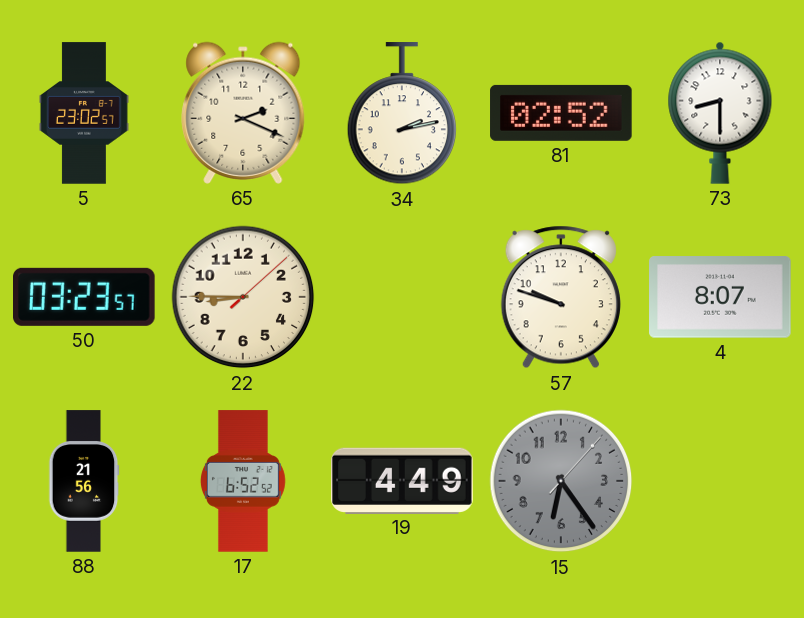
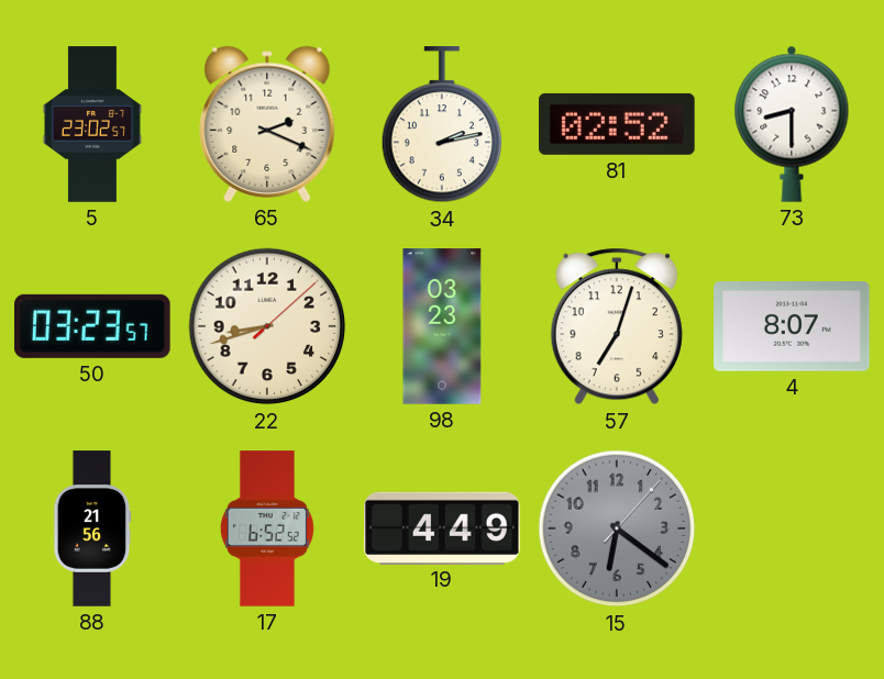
22: 8:45 -> 8:42 (267, 326)
98: none -> 03:23 (442, 326)
57: 9:48 -> 7:03 (617, 326)
15: 6:24 -> 6:21 (617, 528)
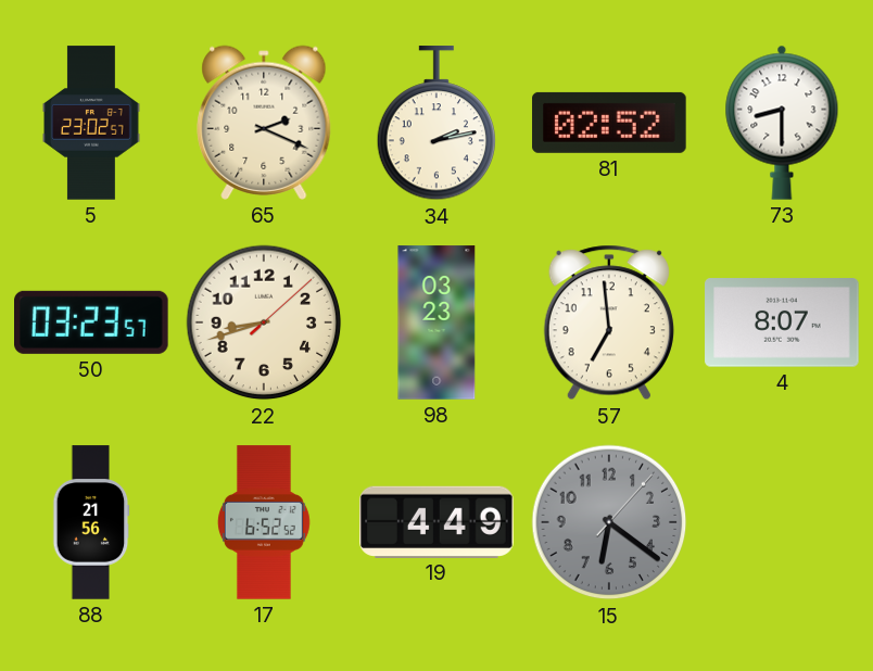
57: 7:03 -> 6:59 (609, 322)
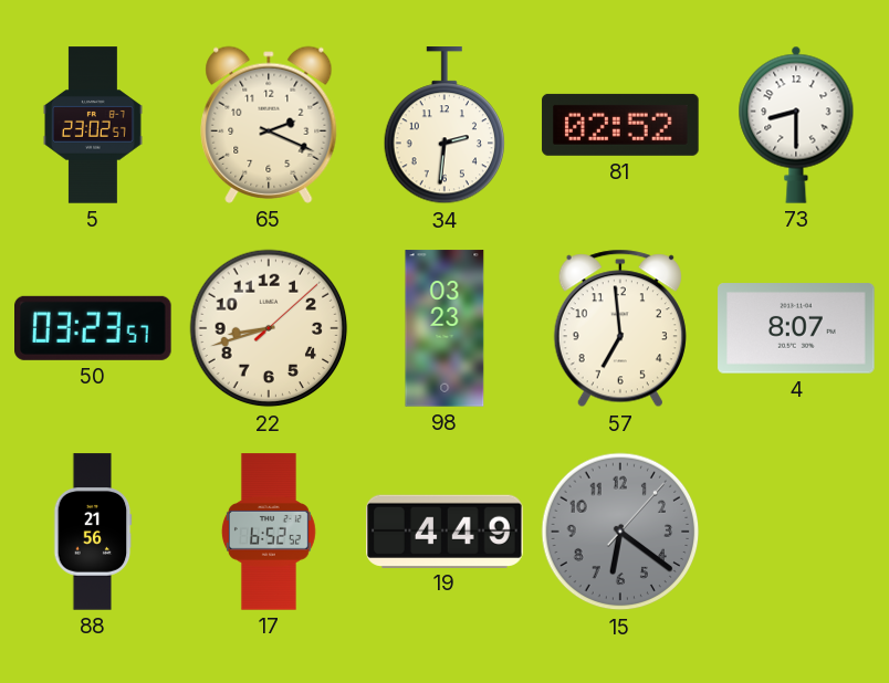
34: 2:13 -> 2:31 (445, 126)
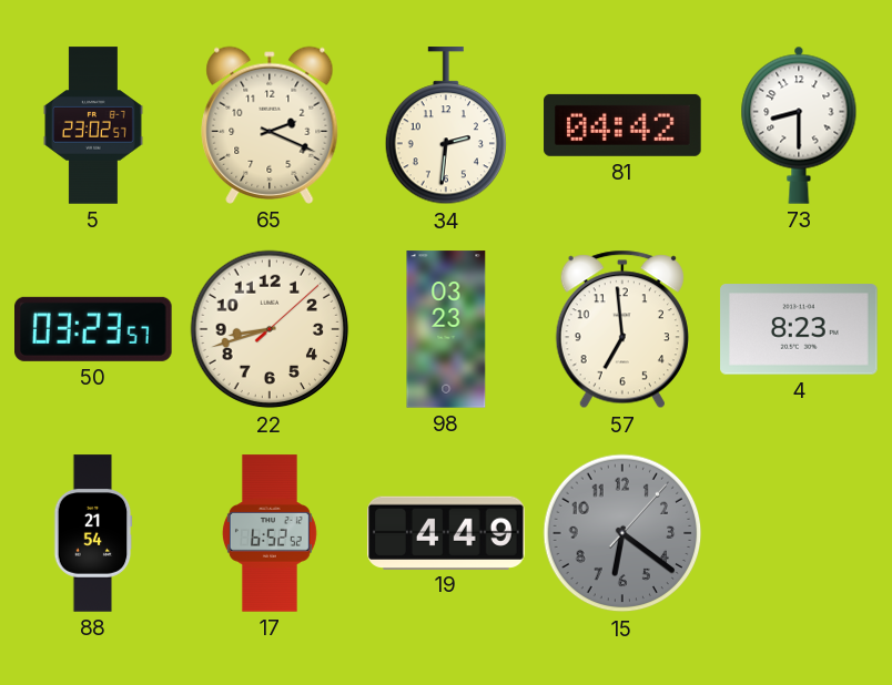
81: 02:52 -> 04:42 (622, 125)
4: 8:07 -> 8:23 (799, 329)
88: 21:56 -> 21:54 (93, 533)
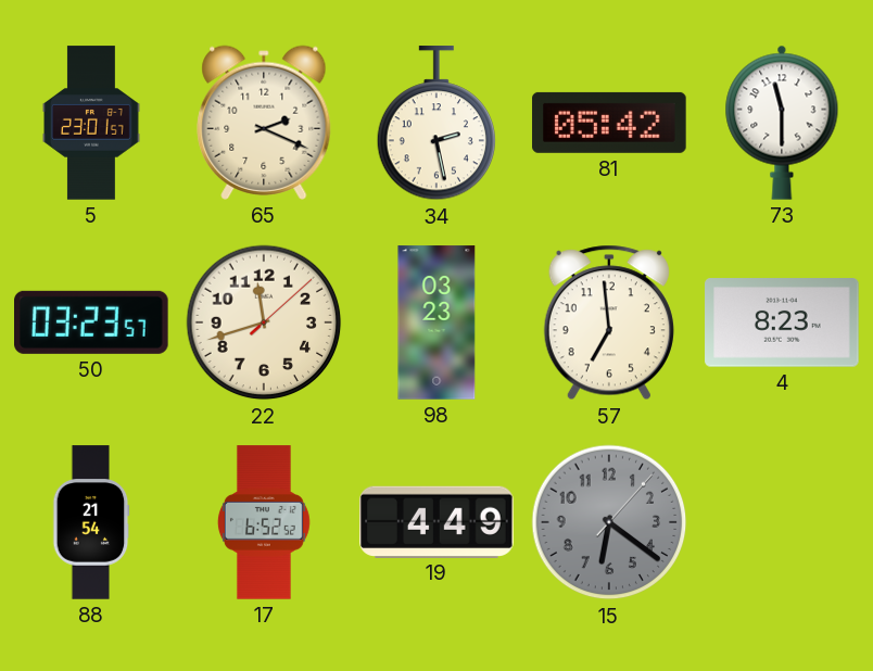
5: 23:02 -> 23:01 (91, 123)
34: 2:31 -> 2:28 (436, 124)
81: 04:42 -> 05:42 (609, 123)
73: 8:30 -> 11:30 (782, 123)
22: 8:42 -> 11:42 (264, 322)
